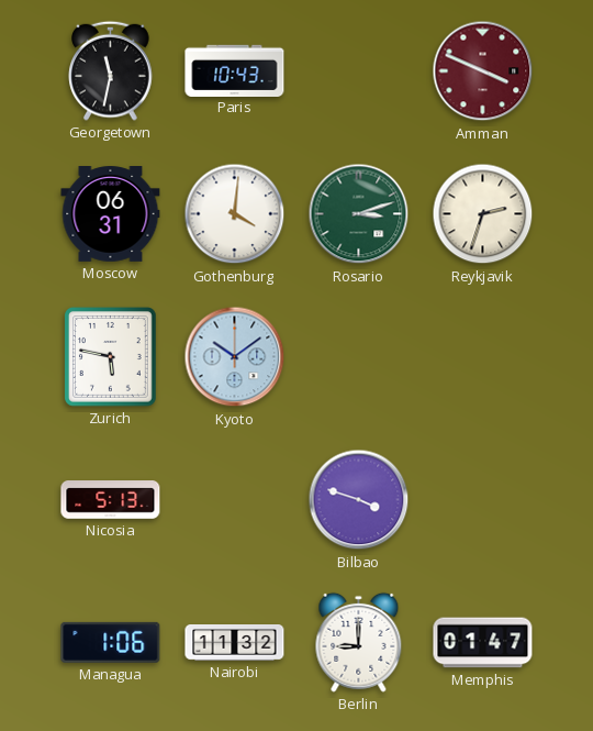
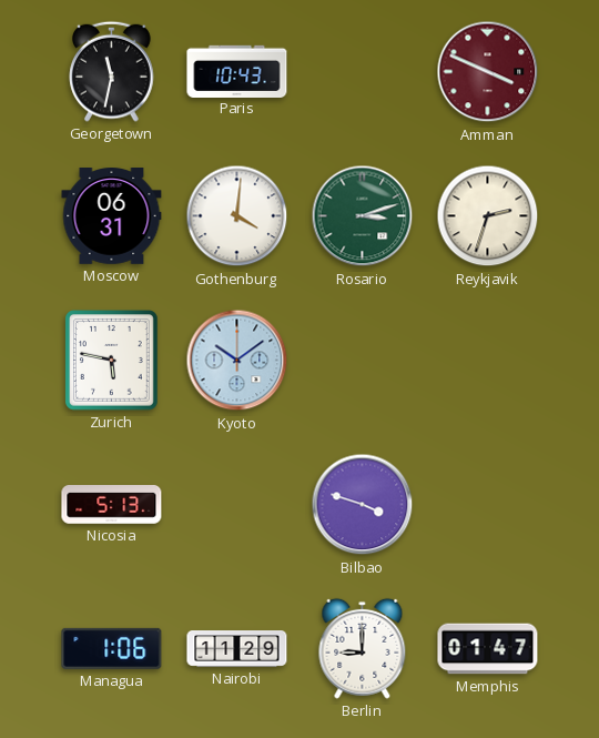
Nairobi: 11:32 -> 11:29 (237, 649)
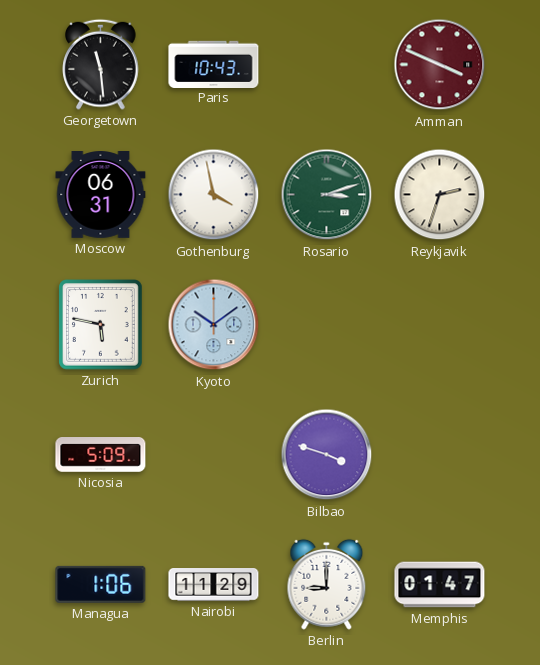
Georgetown: 11:32 -> 11:29 (101, 64)
Gothenburg: 4:01 -> 3:58 (214, 195)
Nicosia: 5:13 -> 5:09 (101, 455)
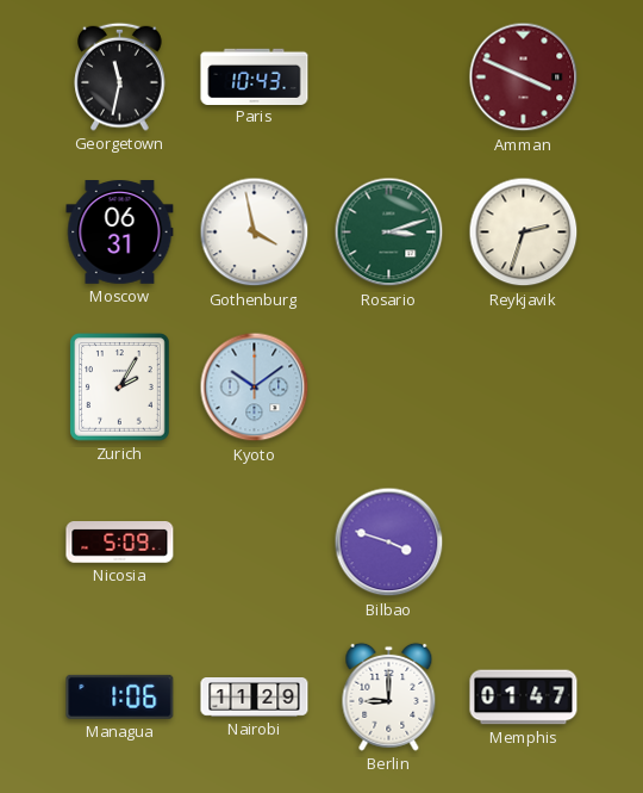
Georgetown: 11:29 -> 11:32 (120, 76)
Zurich: 5:47 -> 2:05 (120, 388)
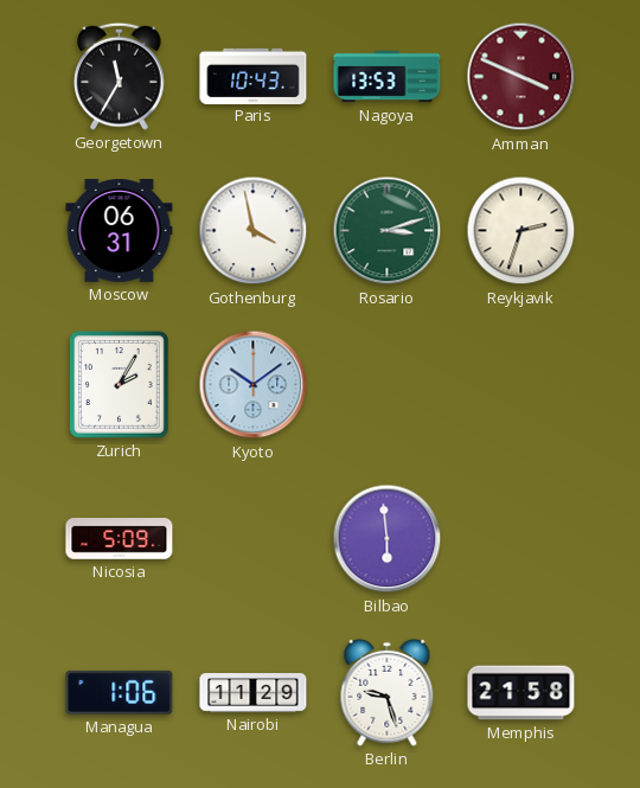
Georgetown: 11:32 -> 11:35 (120, 76)
Nagoya: none -> 13:53 (388, 77)
Bilbao: 3:48 -> 5:59 (388, 539)
Berlin: 9:00 -> 9:27 (388, 692)
Memphis: 01:47 -> 21:58 (521, 693)
